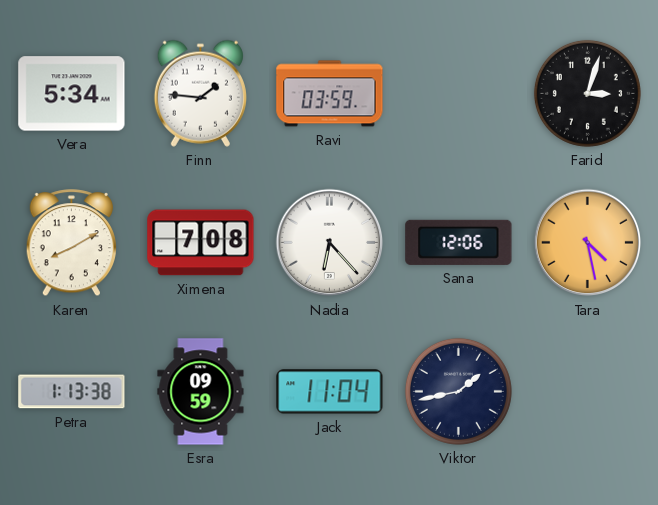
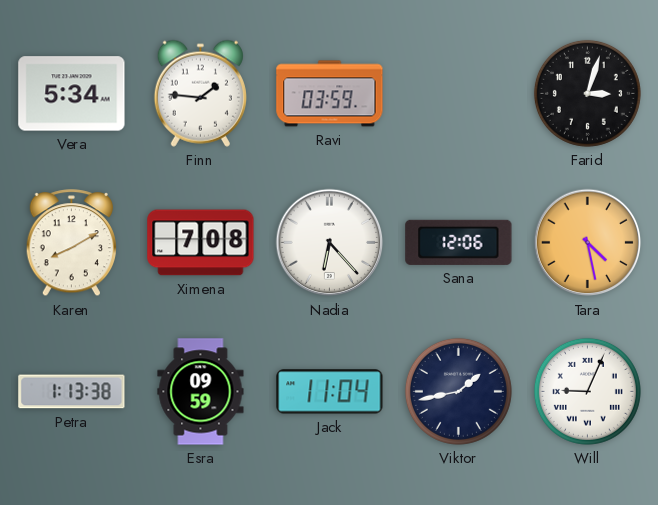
Will: none -> 9:04 (587, 391)
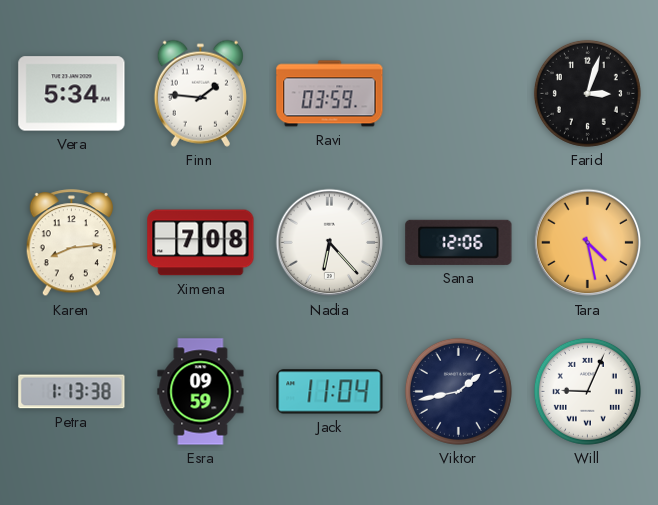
Karen: 8:10 -> 8:14 (71, 243)
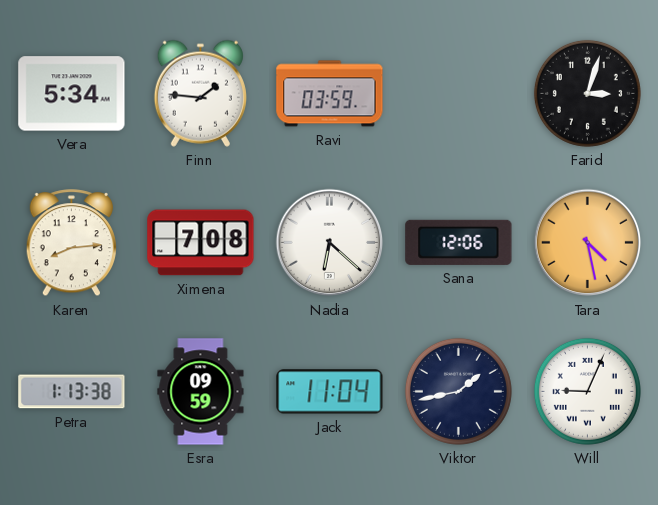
Nadia: 6:23 -> 6:22 (330, 243)
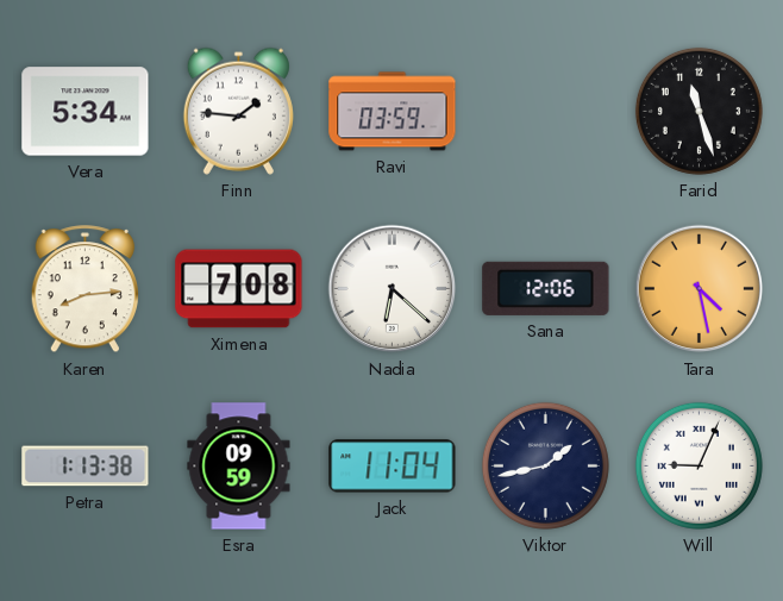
Farid: 3:03 -> 11:27 (699, 111)
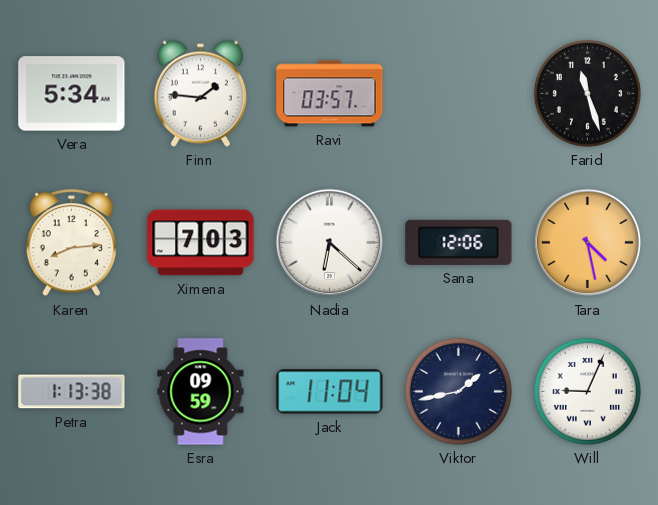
Ravi: 03:59 -> 03:57 (330, 94)
Ximena: 7:08 -> 7:03 (201, 243)
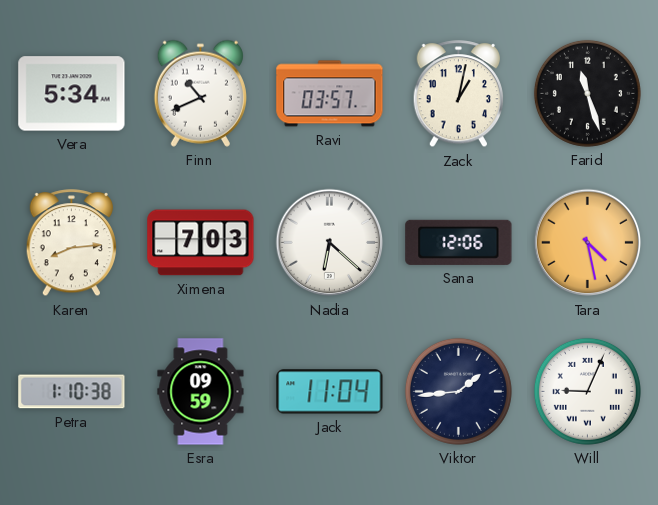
Finn: 1:46 -> 10:41 (200, 93)
Zack: none -> 1:02 (458, 94)
Petra: 1:13 -> 1:10 (72, 392)
Viktor: 1:43 -> 1:44 (458, 391)
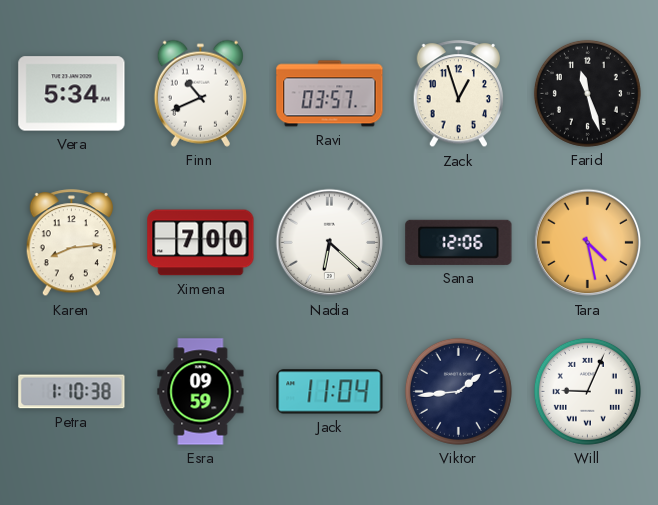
Zack: 1:02 -> 12:57 (458, 94)
Ximena: 7:03 -> 7:00 (201, 243)
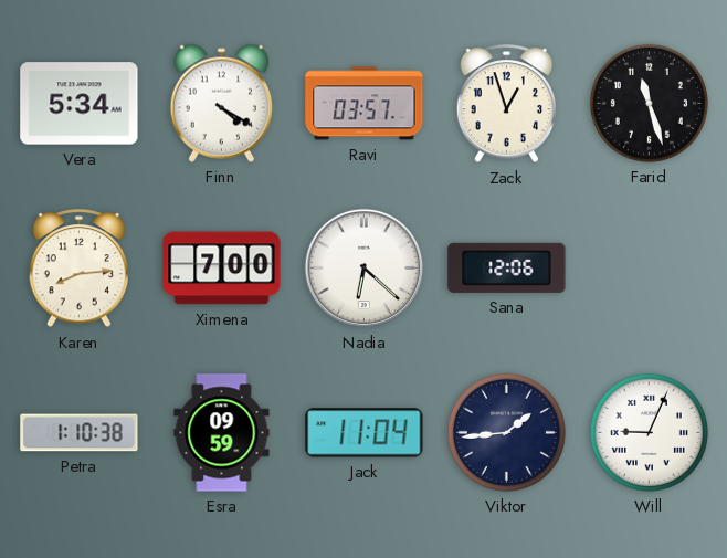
Finn: 10:41 -> 4:20 (221, 103)
Tara: 4:28 -> none (588, 243)
